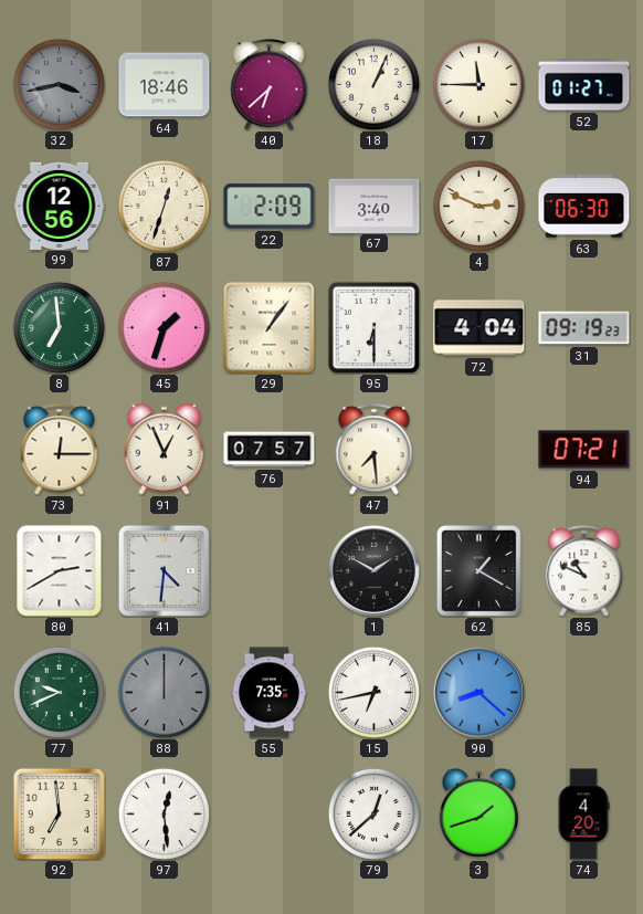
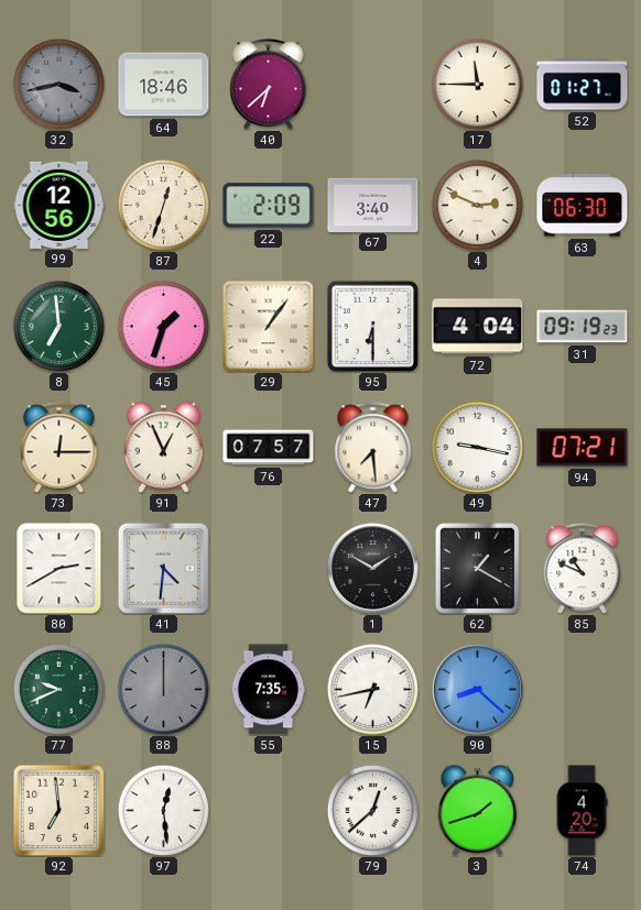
18: 1:04 -> none (373, 84)
49: none -> 9:17 (477, 447)
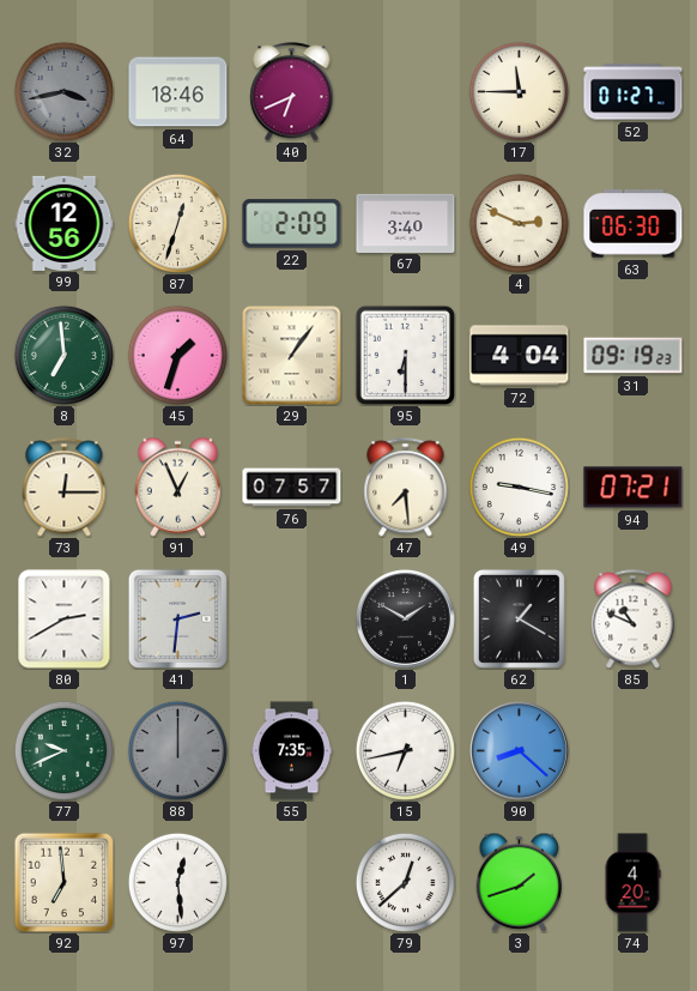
40: 6:38 -> 6:41 (292, 92)
41: 4:31 -> 2:31 (177, 618)
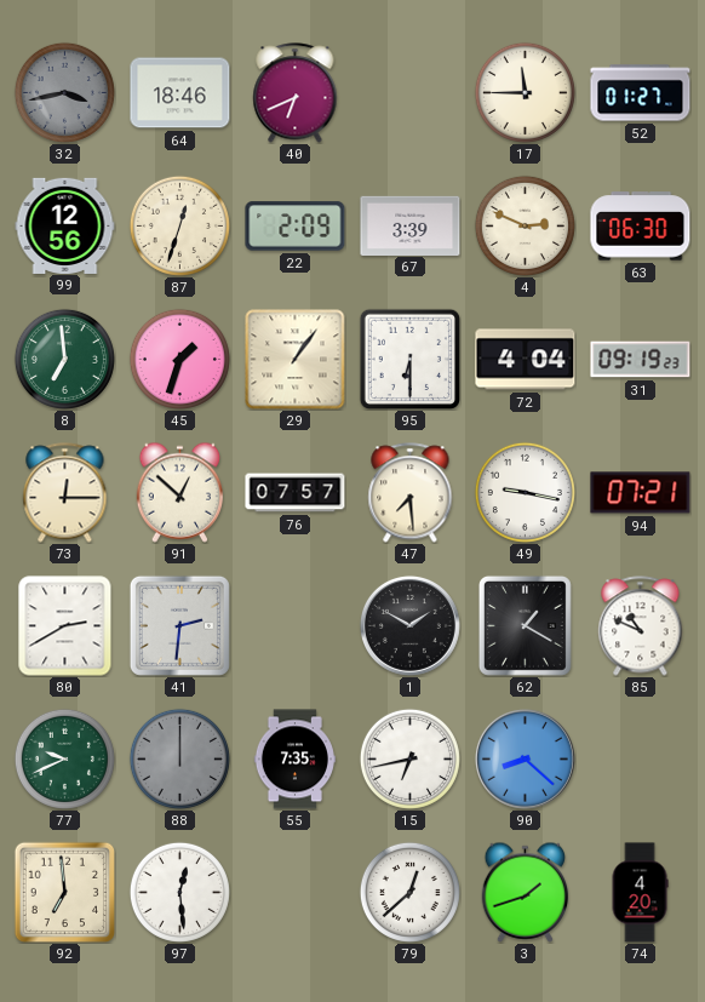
67: 3:40 -> 3:39 (411, 225)
91: 12:56 -> 12:52 (179, 492)
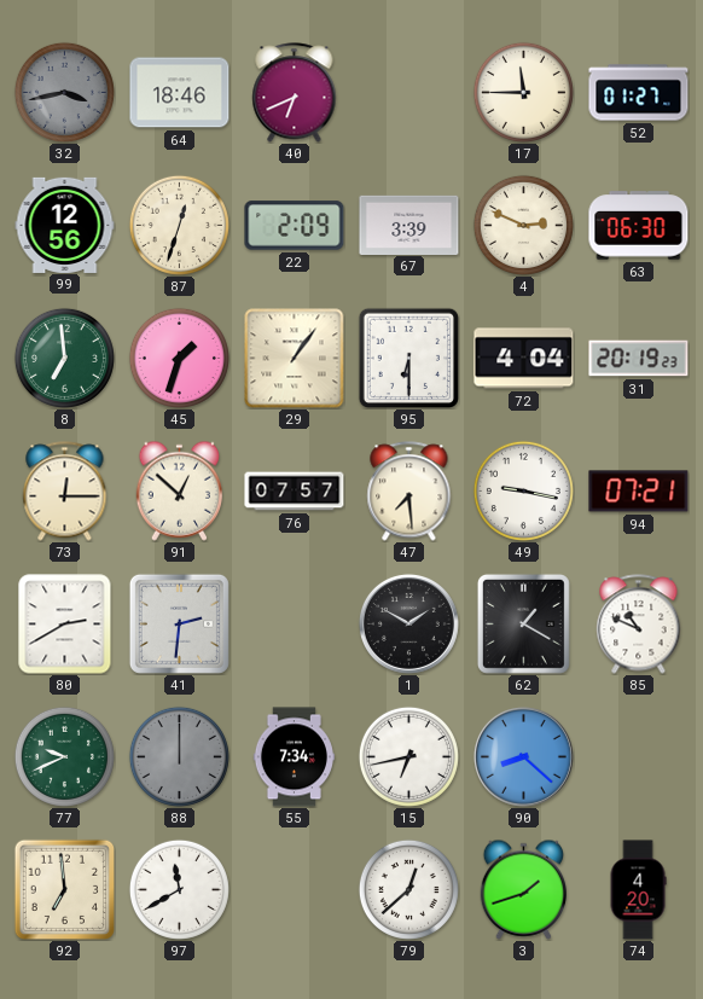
31: 09:19 -> 20:19 (639, 359)
55: 7:35 -> 7:34 (294, 757)
97: 12:29 -> 11:40 (179, 889)
